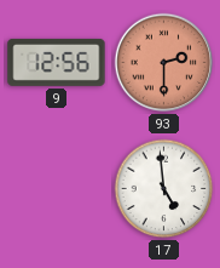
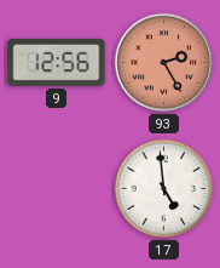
93: 2:30 -> 2:25 (164, 63)
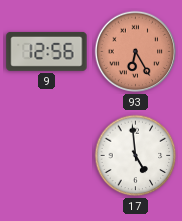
93: 2:25 -> 6:25 (136, 52)
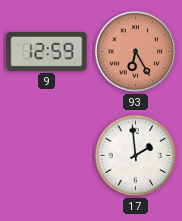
9: 12:56 -> 12:59 (47, 51)
17: 4:59 -> 1:59 (136, 156)
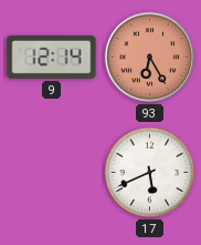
9: 12:59 -> 12:14 (52, 57)
17: 1:59 -> 5:41 (150, 173)
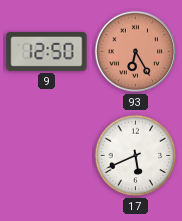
9: 12:14 -> 12:50 (47, 51)
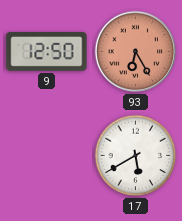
17: 5:41 -> 5:40 (136, 156)
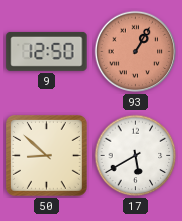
93: 6:25 -> 1:05 (136, 52)
50: none -> 8:52 (47, 156)
